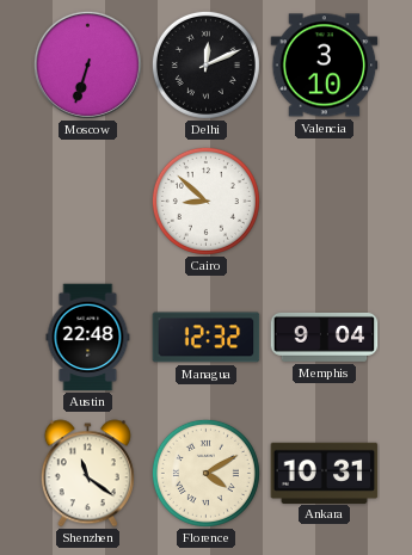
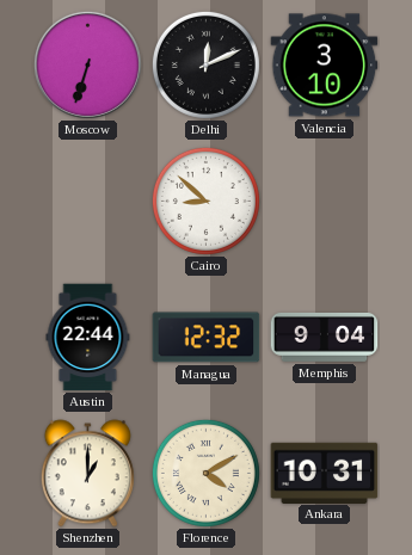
Austin: 22:48 -> 22:44 (88, 338)
Shenzhen: 11:21 -> 1:00 (87, 474)
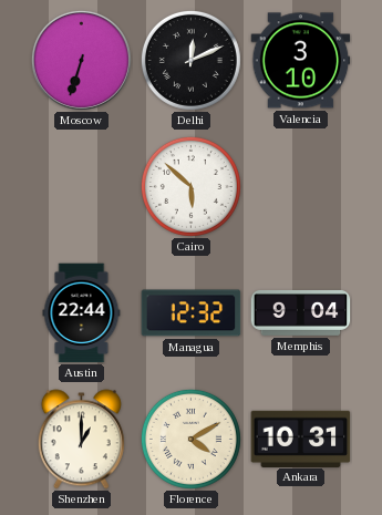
Cairo: 8:52 -> 5:52 (190, 186)
